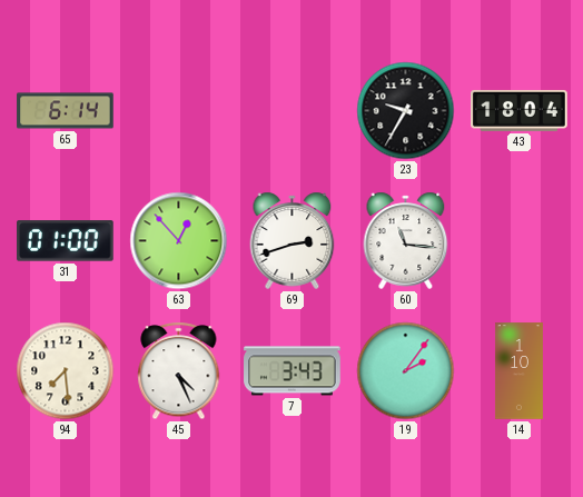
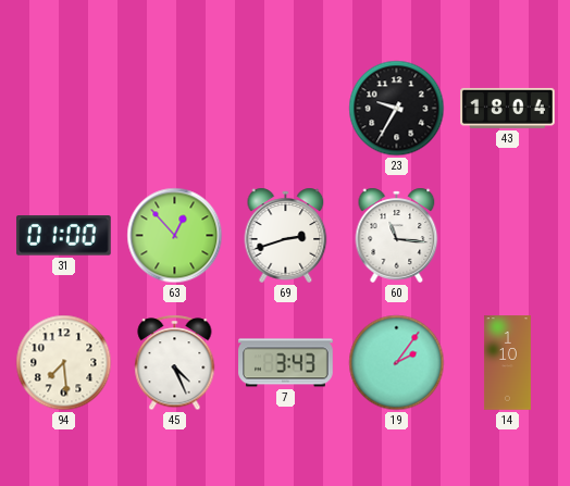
65: 6:14 -> none (66, 111)
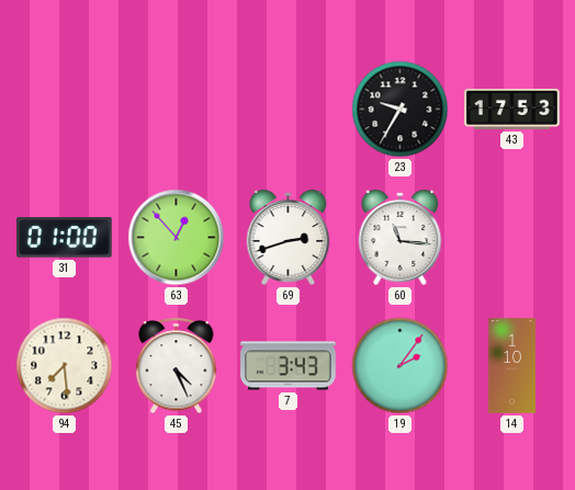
43: 18:04 -> 17:53 (512, 109)
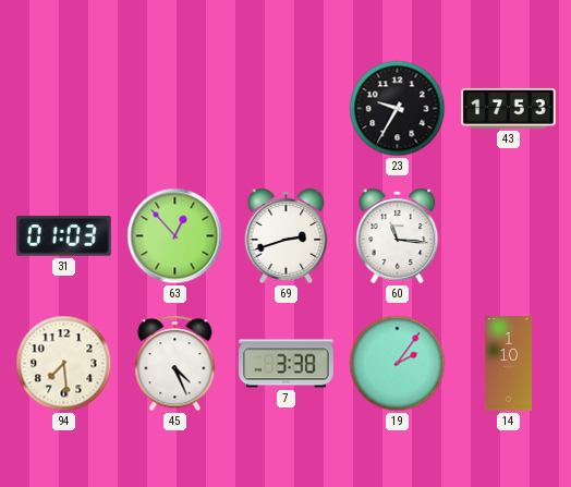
31: 01:00 -> 01:03 (64, 236)
7: 3:43 -> 3:38 (287, 364)
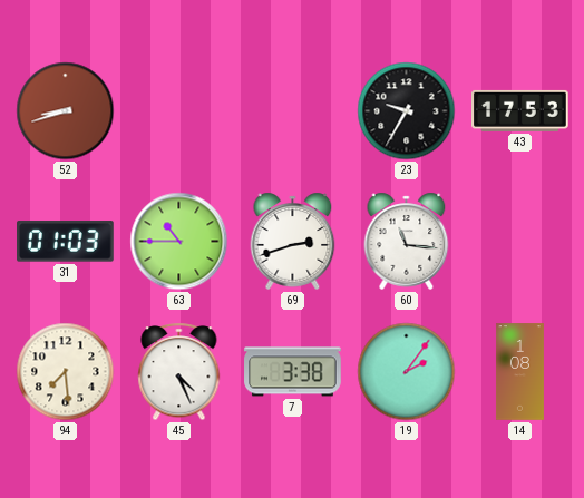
52: none -> 8:42 (66, 111)
63: 12:53 -> 10:45 (179, 242)
14: 1:10 -> 1:08 (519, 372)
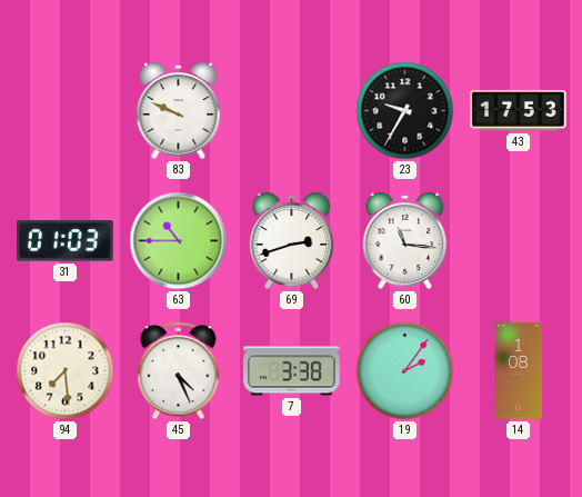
52: 8:42 -> none (66, 111)
83: none -> 9:49 (179, 110)
